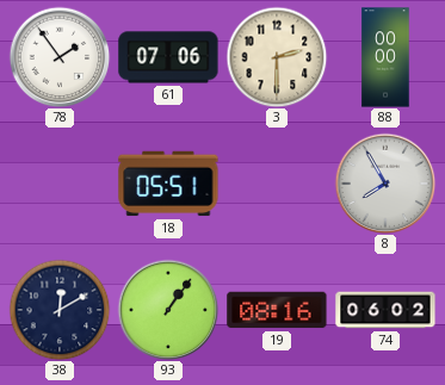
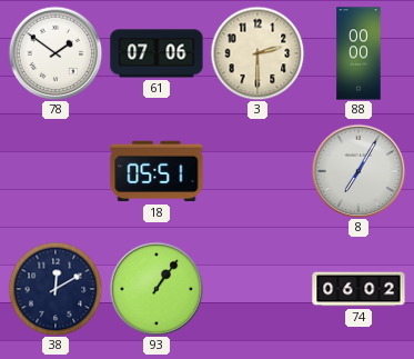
78: 1:54 -> 1:51 (55, 53)
8: 7:55 -> 7:05 (359, 171)
19: 08:16 -> none (277, 310)
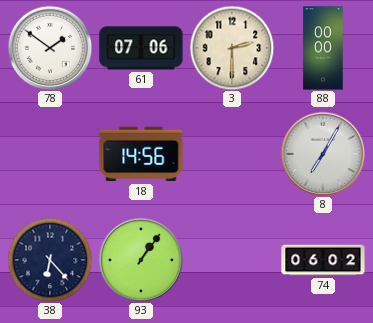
18: 05:51 -> 14:56 (141, 154)
38: 12:10 -> 6:23 (50, 260)
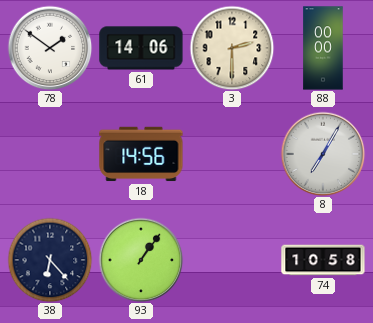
61: 07:06 -> 14:06 (141, 48)
74: 06:02 -> 10:58 (323, 260)
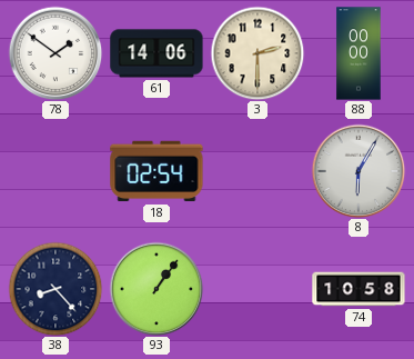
18: 14:56 -> 02:54 (156, 171)
8: 7:05 -> 6:05 (359, 171)
38: 6:23 -> 8:23 (55, 289)
